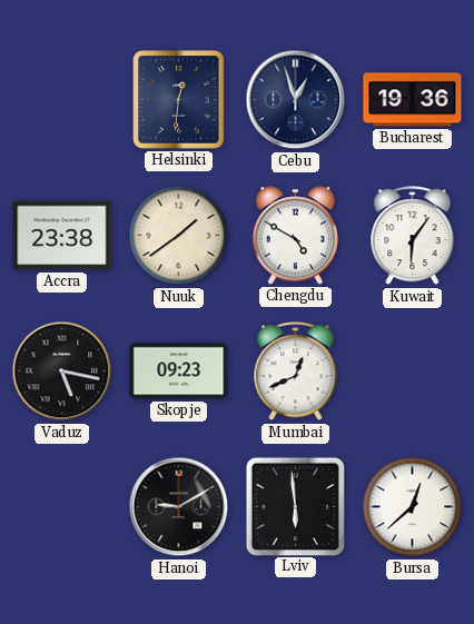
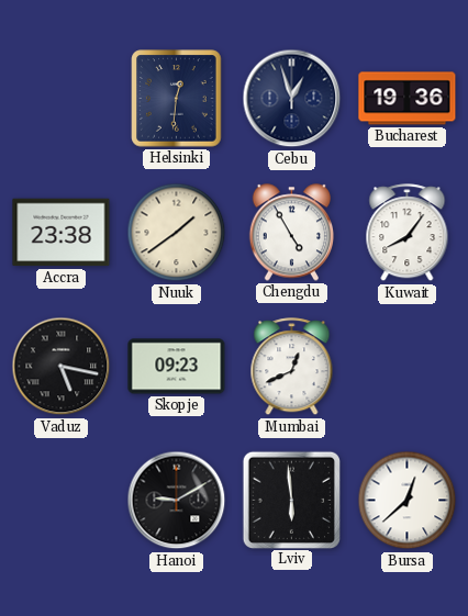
Chengdu: 4:50 -> 4:55 (291, 233)
Kuwait: 6:06 -> 8:06 (408, 233)
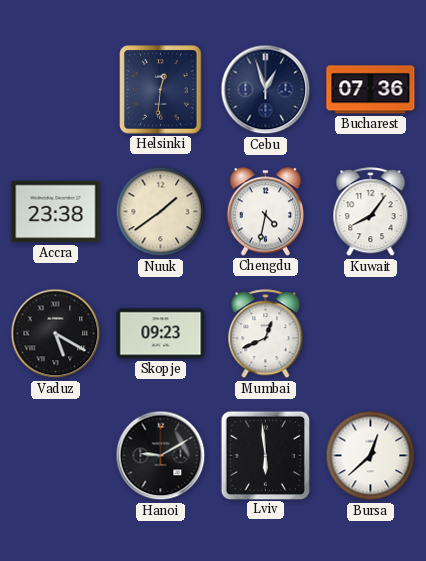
Bucharest: 19:36 -> 07:36 (371, 90)
Chengdu: 4:55 -> 4:32 (265, 212)
Vaduz: 5:17 -> 5:20 (56, 334)
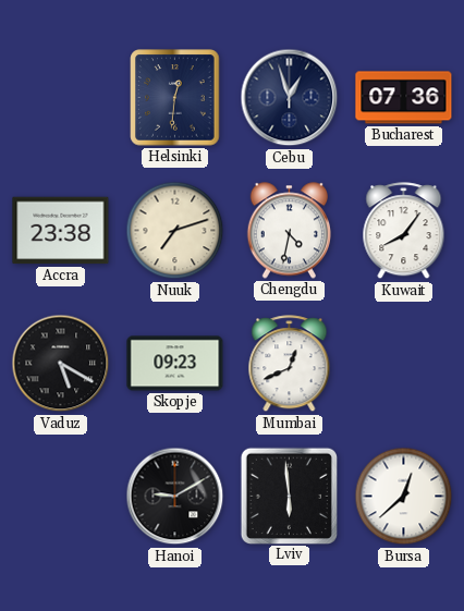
Nuuk: 1:39 -> 7:12 (175, 231)
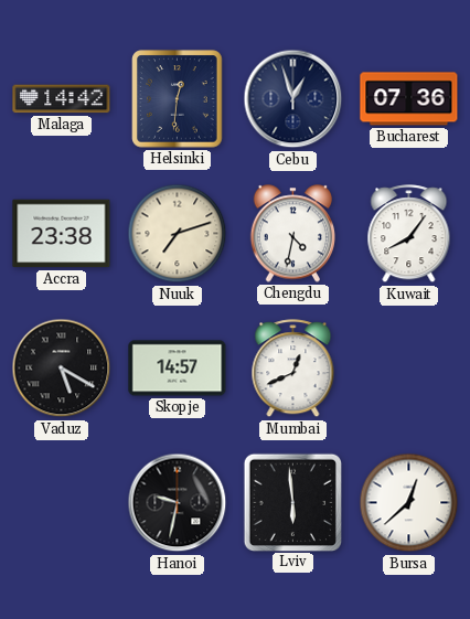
Malaga: none -> 14:42 (62, 99)
Skopje: 09:23 -> 14:57 (178, 369)
Hanoi: 9:10 -> 9:32 (178, 503)
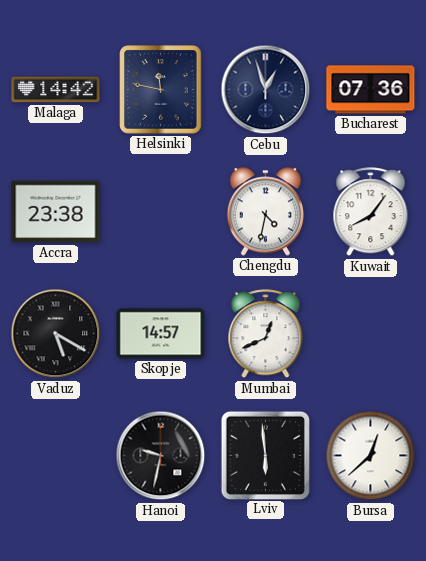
Helsinki: 12:31 -> 11:47 (161, 90)
Nuuk: 7:12 -> none (178, 234)
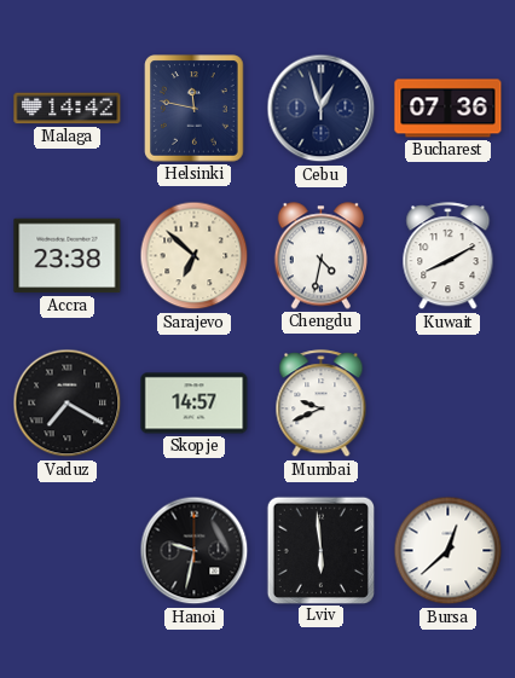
Sarajevo: none -> 6:52 (195, 256)
Kuwait: 8:06 -> 8:10 (449, 256)
Vaduz: 5:20 -> 7:20 (68, 404)
Mumbai: 12:41 -> 9:41 (322, 404)
